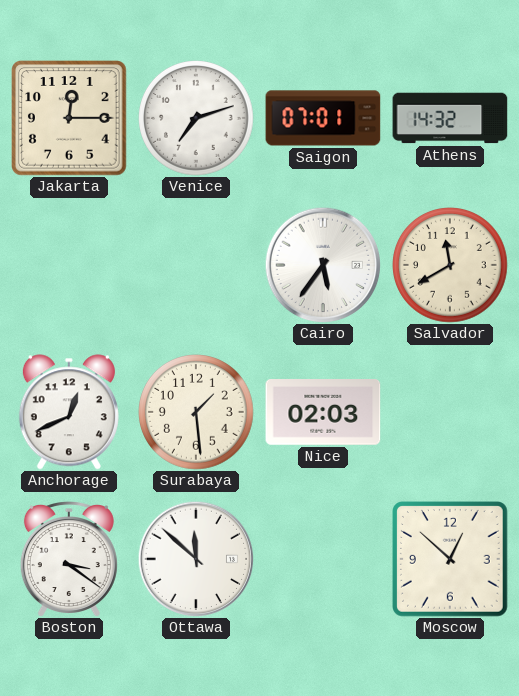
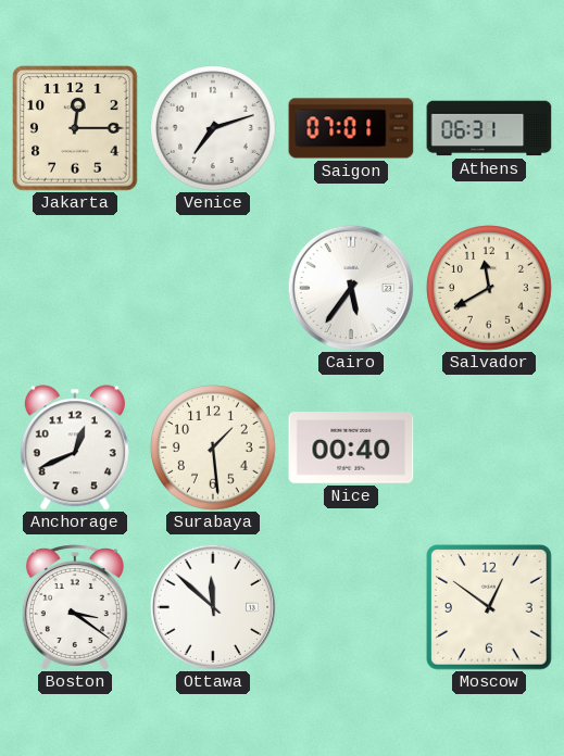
Athens: 14:32 -> 06:31 (489, 128)
Nice: 02:03 -> 00:40 (351, 449)
Moscow: 12:52 -> 12:51 (490, 608)
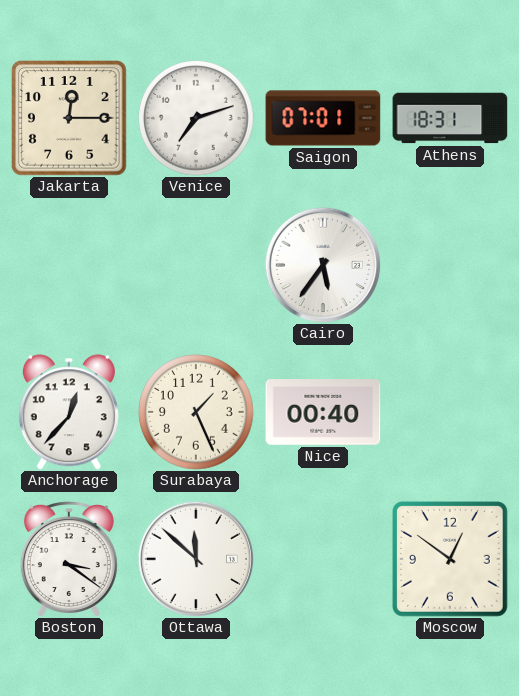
Athens: 06:31 -> 18:31 (450, 118)
Salvador: 11:40 -> none (490, 289)
Anchorage: 12:41 -> 12:37 (69, 412)
Surabaya: 1:29 -> 1:26 (197, 413)
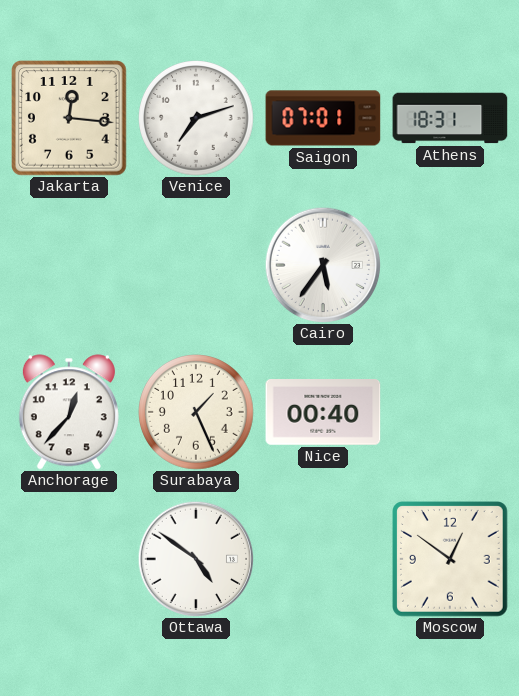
Jakarta: 12:15 -> 12:16 (70, 119)
Boston: 3:21 -> none (69, 559)
Ottawa: 11:52 -> 4:51 (196, 559)
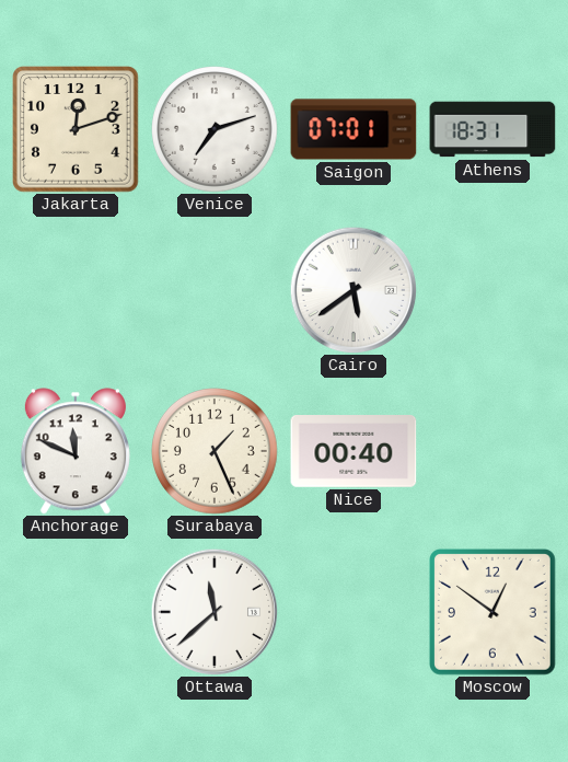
Jakarta: 12:16 -> 12:12 (77, 130)
Cairo: 5:36 -> 5:39 (353, 290)
Anchorage: 12:37 -> 11:49 (76, 451)
Ottawa: 4:51 -> 11:38 (215, 612)
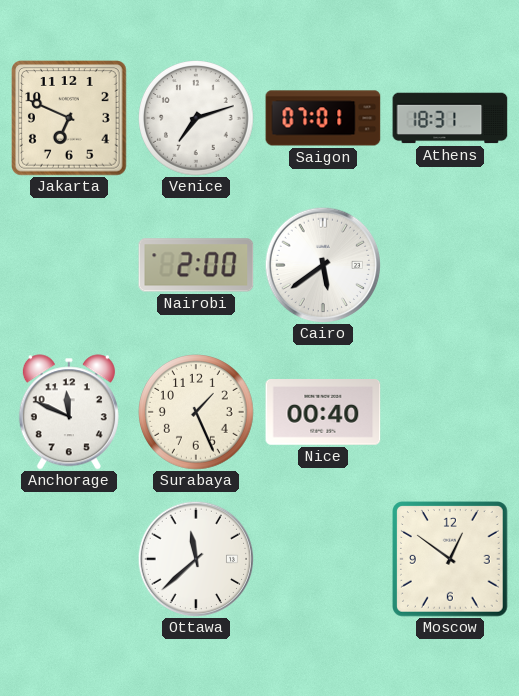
Jakarta: 12:12 -> 6:49 (70, 119)
Nairobi: none -> 2:00 (196, 265)
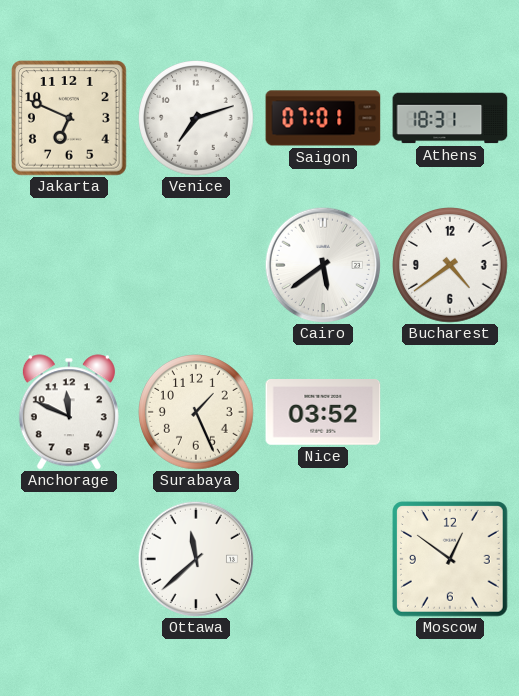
Nairobi: 2:00 -> none (196, 265)
Bucharest: none -> 4:39 (451, 266)
Nice: 00:40 -> 03:52 (323, 413)
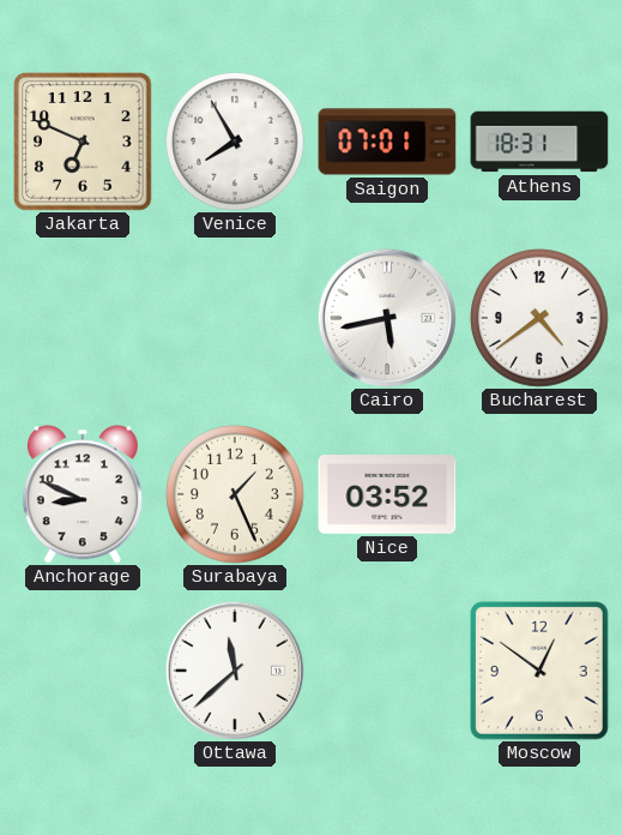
Venice: 7:12 -> 7:55 (236, 143)
Cairo: 5:39 -> 5:43 (387, 318)
Anchorage: 11:49 -> 8:49 (83, 494)
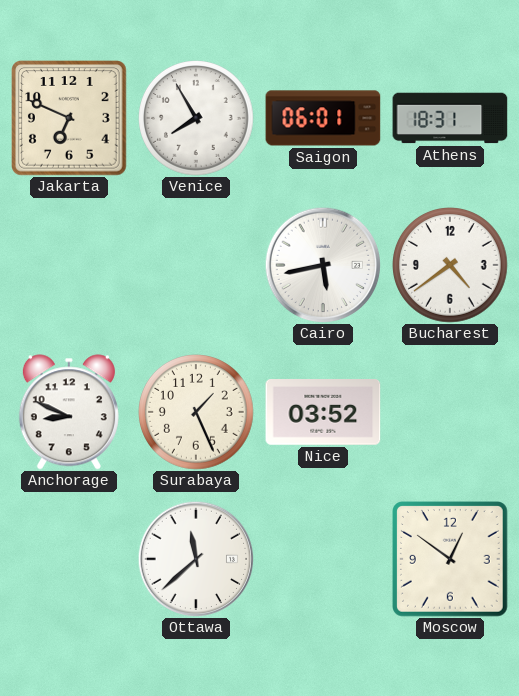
Saigon: 07:01 -> 06:01 (323, 118)
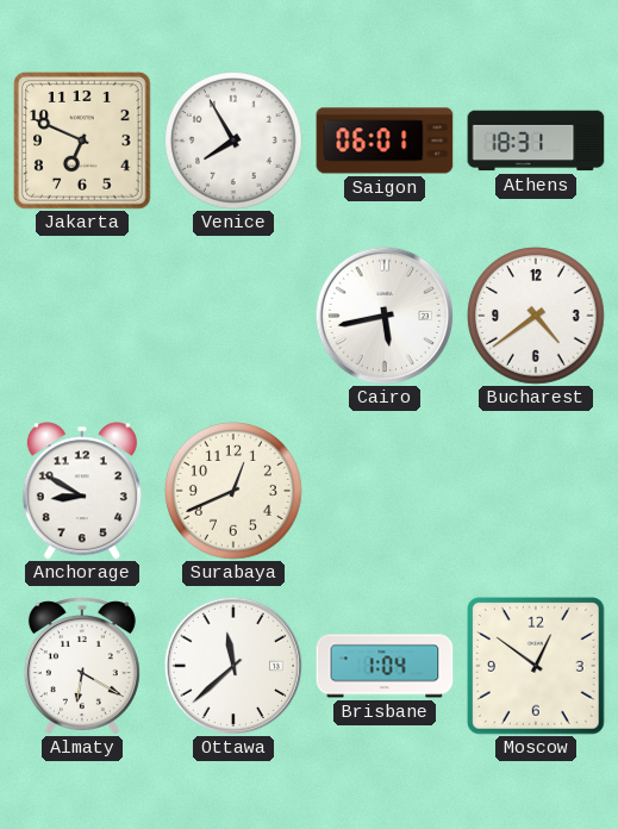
Anchorage: 8:49 -> 8:50 (82, 491)
Surabaya: 1:26 -> 12:41 (235, 492)
Nice: 03:52 -> none (323, 413)
Almaty: none -> 6:20 (82, 666)
Brisbane: none -> 1:04 (385, 666)
